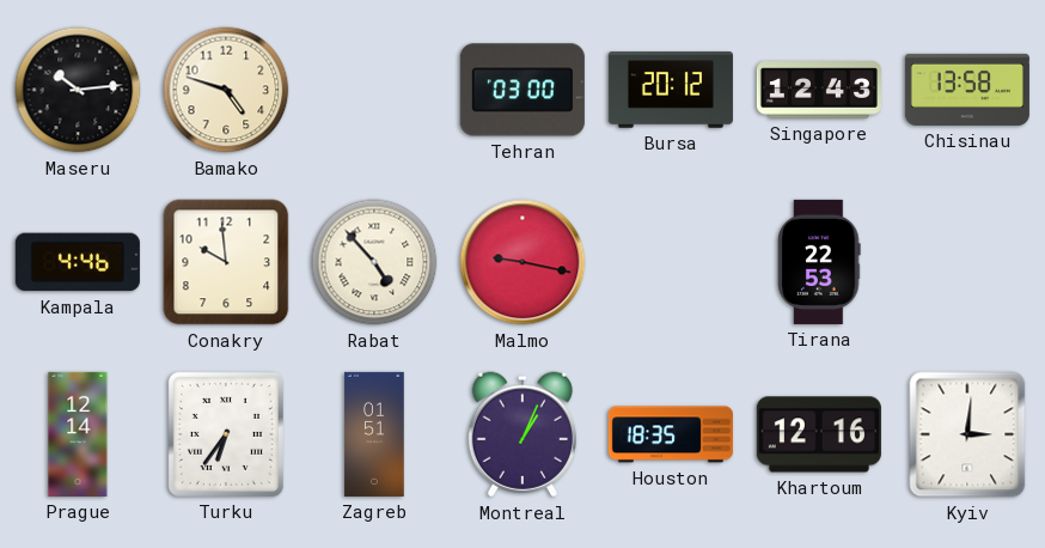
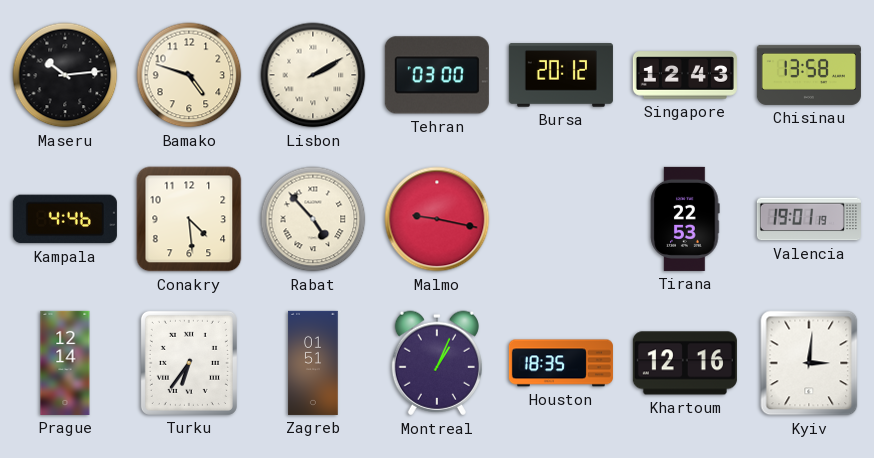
Lisbon: none -> 2:10 (313, 75)
Conakry: 9:59 -> 4:29 (189, 219)
Valencia: none -> 19:01 (809, 219)
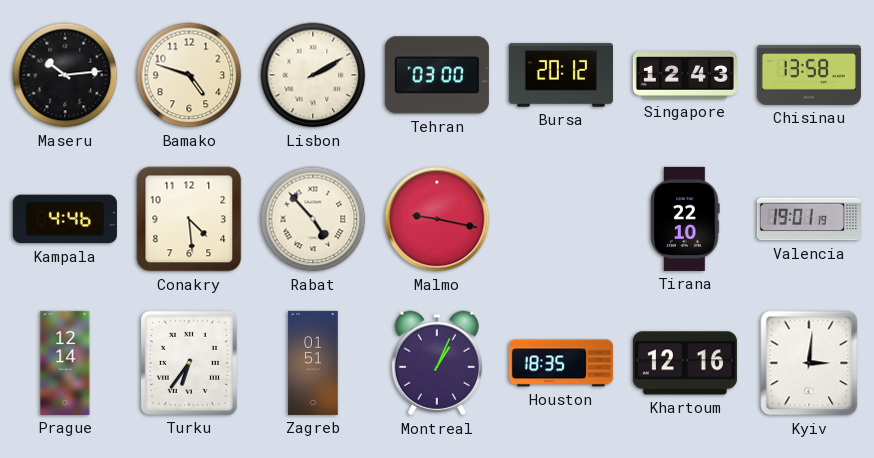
Tirana: 22:53 -> 22:10 (685, 219)
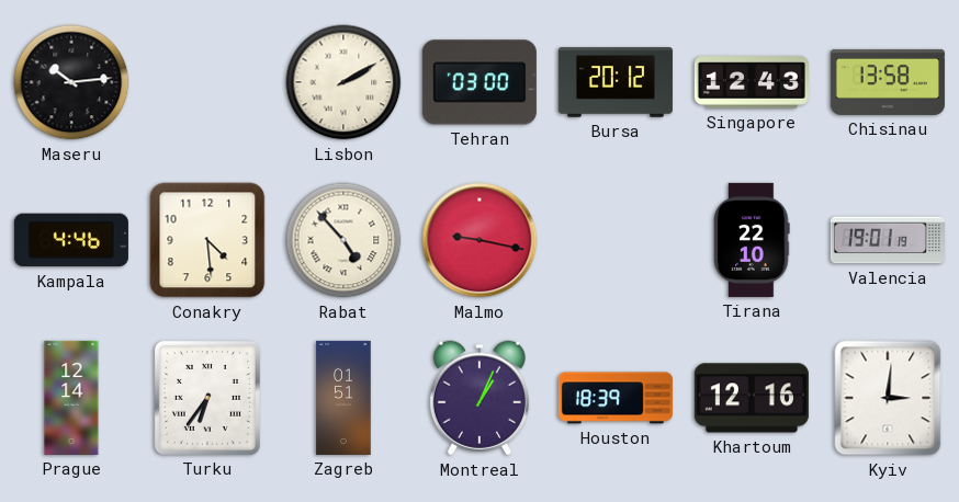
Bamako: 4:48 -> none (189, 75)
Houston: 18:35 -> 18:39 (616, 398)
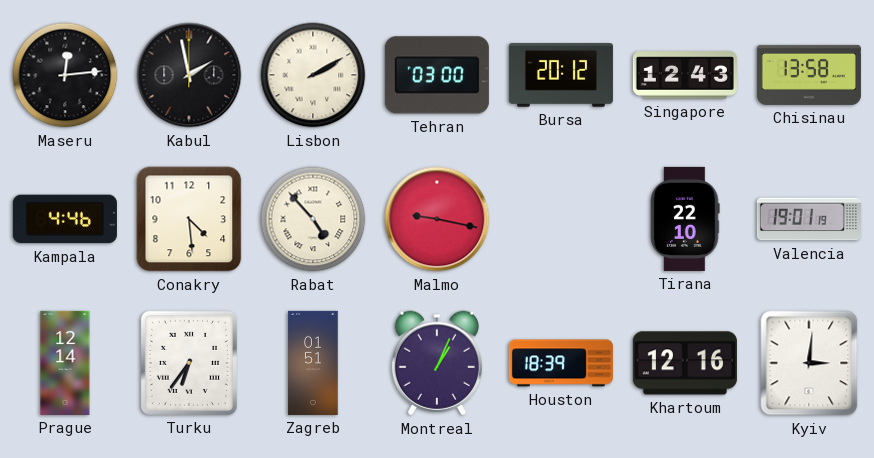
Maseru: 10:14 -> 12:14 (65, 75)
Kabul: none -> 1:58 (189, 75)
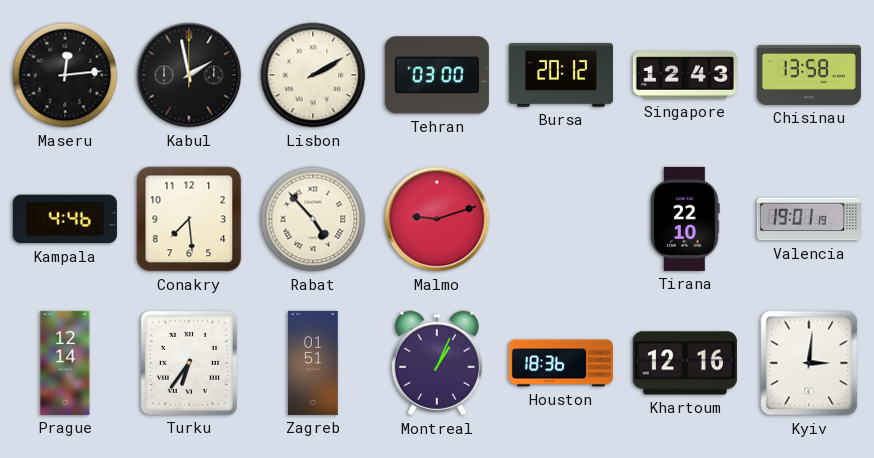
Conakry: 4:29 -> 7:29 (189, 219)
Malmo: 9:17 -> 9:12 (437, 219)
Houston: 18:39 -> 18:36 (561, 363)
